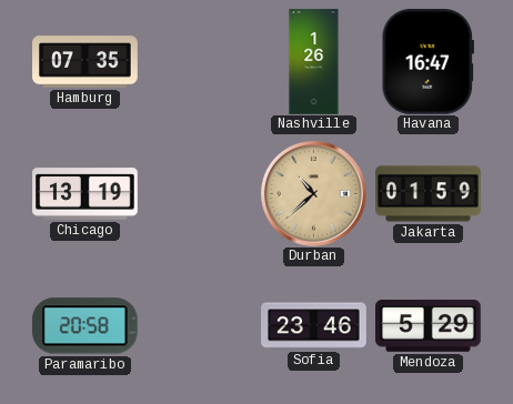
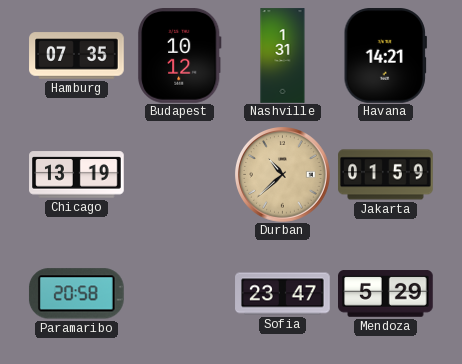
Budapest: none -> 10:12 (180, 56)
Nashville: 1:26 -> 1:31 (283, 56)
Havana: 16:47 -> 14:21 (385, 56)
Sofia: 23:46 -> 23:47 (283, 294)
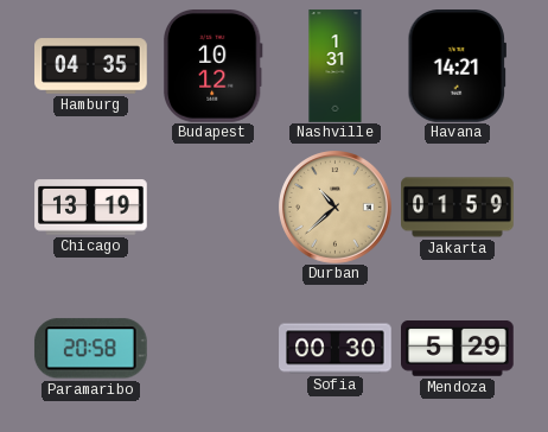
Hamburg: 07:35 -> 04:35 (91, 66)
Sofia: 23:47 -> 00:30 (336, 349)
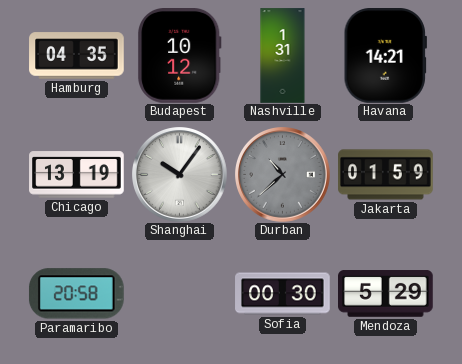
Shanghai: none -> 10:06 (180, 175)
Durban dial: champagne -> grey (283, 175)
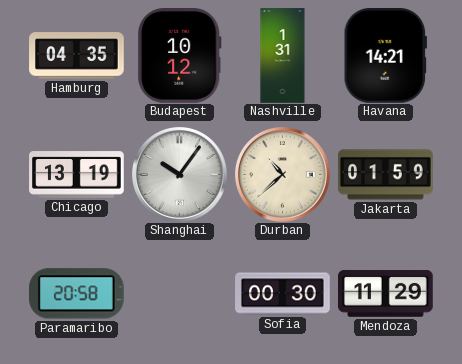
Durban dial: grey -> cream (283, 175)
Mendoza: 5:29 -> 11:29 (386, 294)
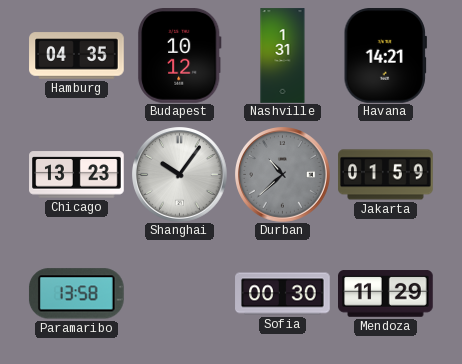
Chicago: 13:19 -> 13:23 (77, 175)
Durban dial: cream -> grey (283, 175)
Paramaribo: 20:58 -> 13:58 (76, 294)
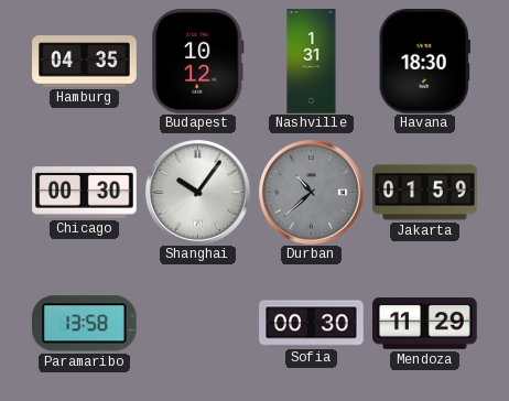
Havana: 14:21 -> 18:30 (424, 62)
Chicago: 13:23 -> 00:30 (85, 193)
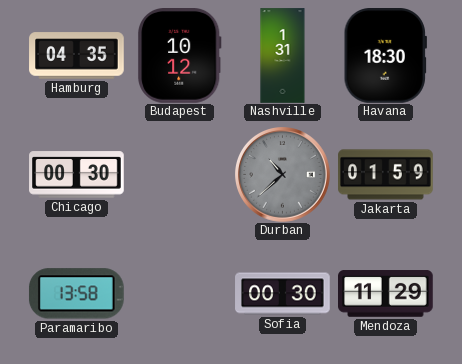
Shanghai: 10:06 -> none (198, 193)
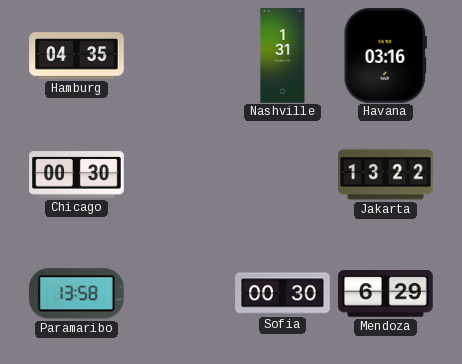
Budapest: 10:12 -> none (180, 56)
Havana: 18:30 -> 03:16 (385, 56)
Durban: 10:38 -> none (283, 175)
Jakarta: 01:59 -> 13:22 (386, 175)
Mendoza: 11:29 -> 6:29 (386, 294)
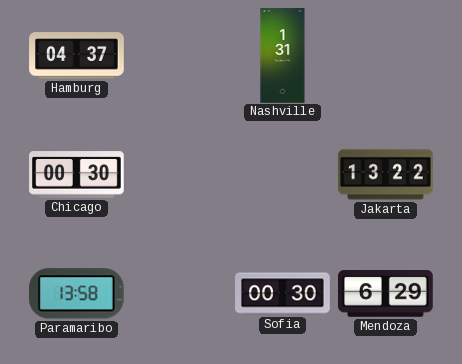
Hamburg: 04:35 -> 04:37 (77, 56)
Havana: 03:16 -> none (385, 56)
